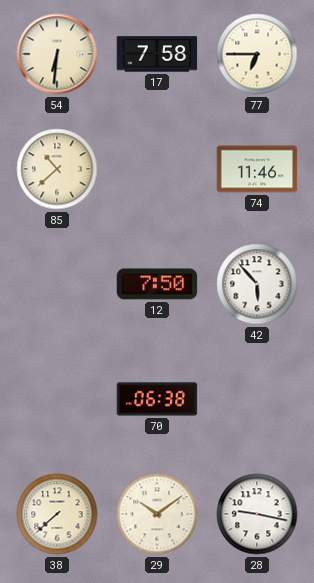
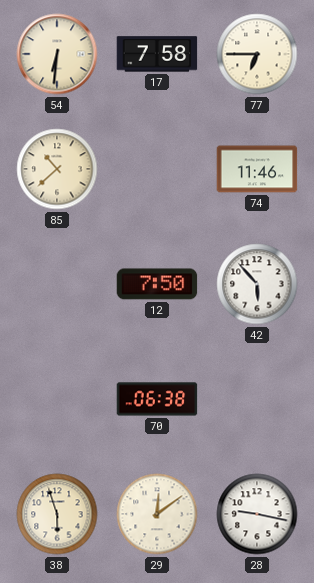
38: 7:38 -> 5:57 (57, 514)
29: 10:09 -> 12:09 (157, 514)
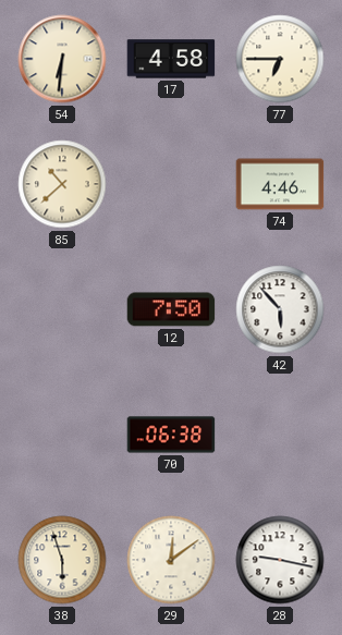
17: 7:58 -> 4:58 (171, 59)
74: 11:46 -> 4:46 (280, 184)
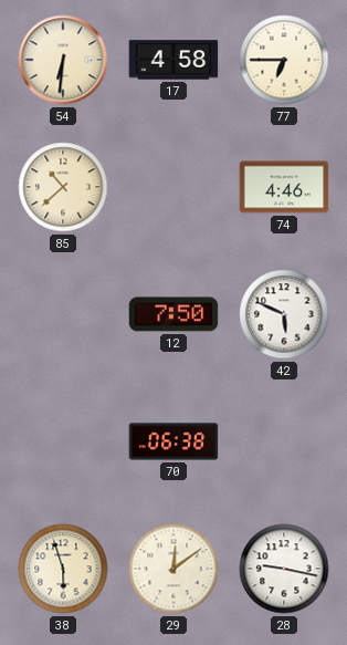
42: 5:53 -> 5:49 (284, 314)
